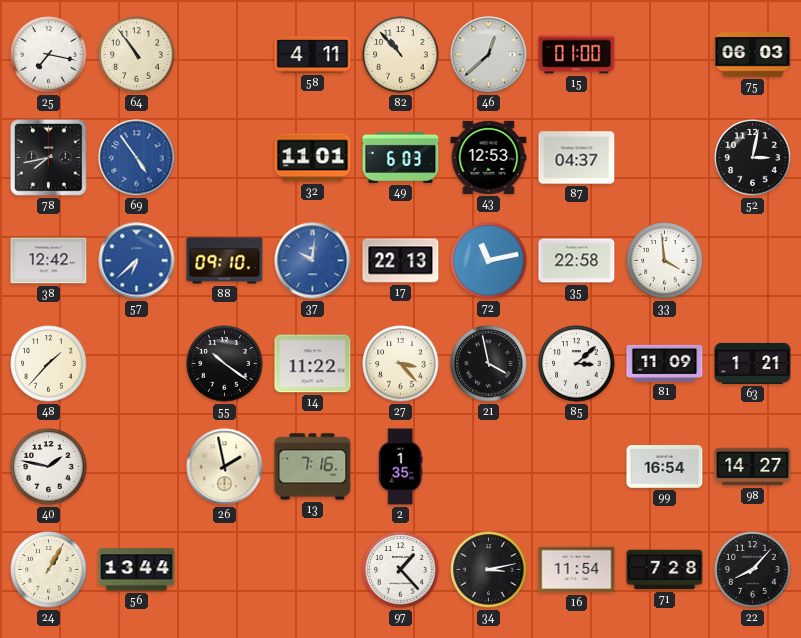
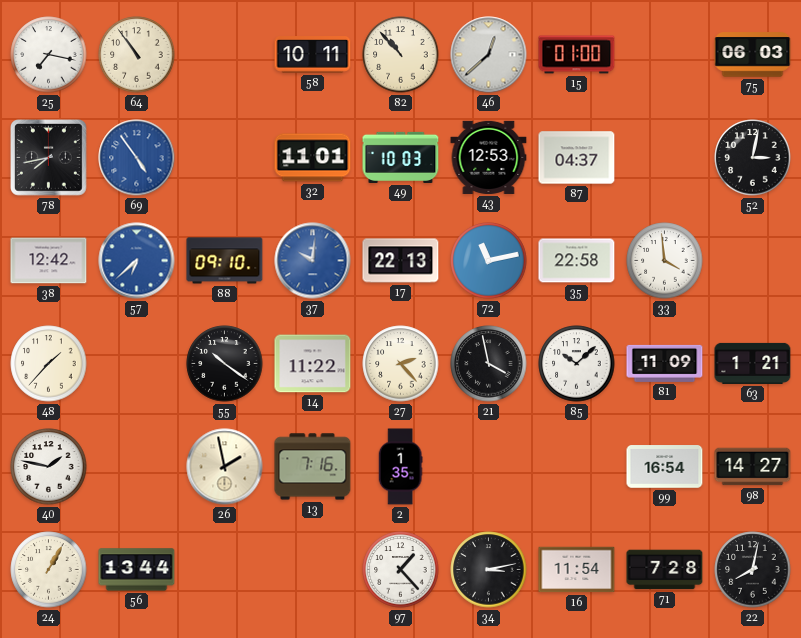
58: 4:11 -> 10:11 (313, 55)
49: 6:03 -> 10:03 (401, 157)
27: 3:23 -> 2:23 (401, 364)
85: 3:08 -> 10:08 (577, 364)
22: 8:07 -> 8:02 (753, 570)
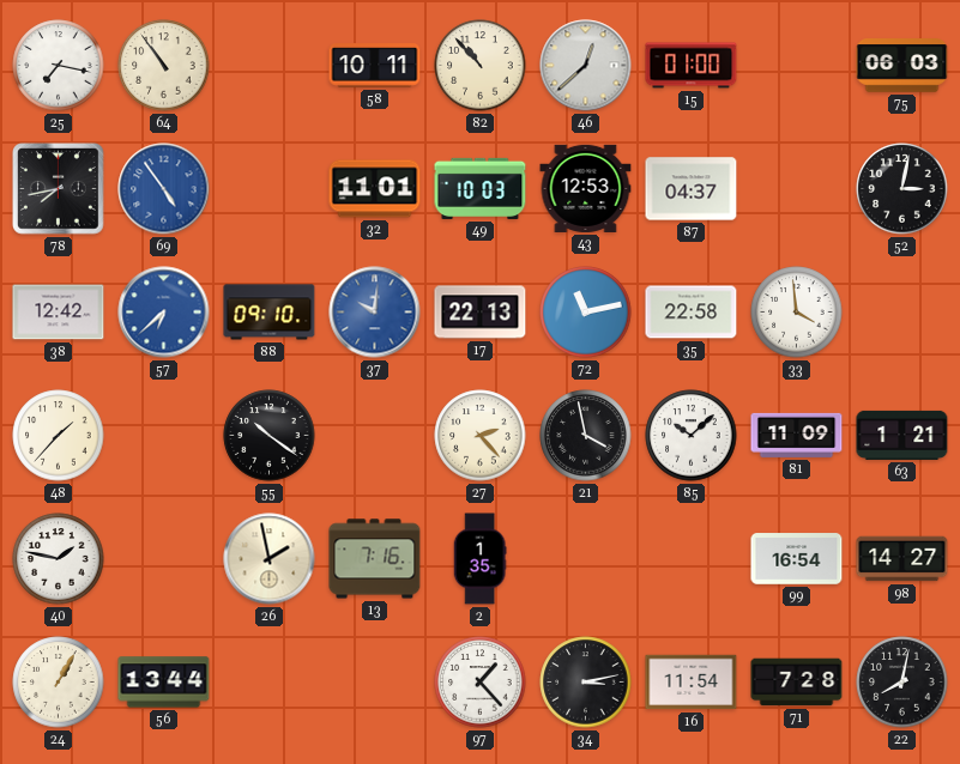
14: 11:22 -> none (313, 364)
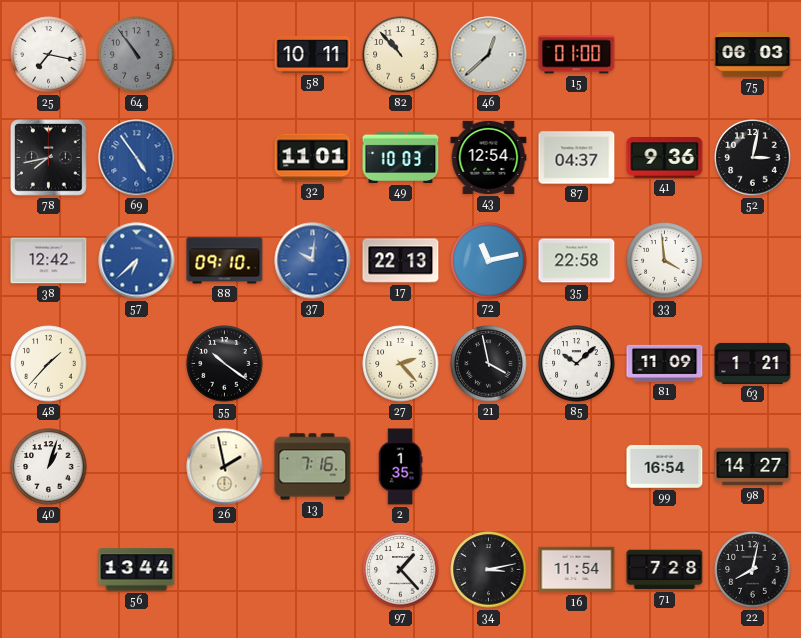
64 dial: cream -> grey (137, 55)
43: 12:53 -> 12:54 (489, 157)
41: none -> 9:36 (665, 158)
40: 1:47 -> 1:03 (49, 467)
24: 1:05 -> none (59, 683)
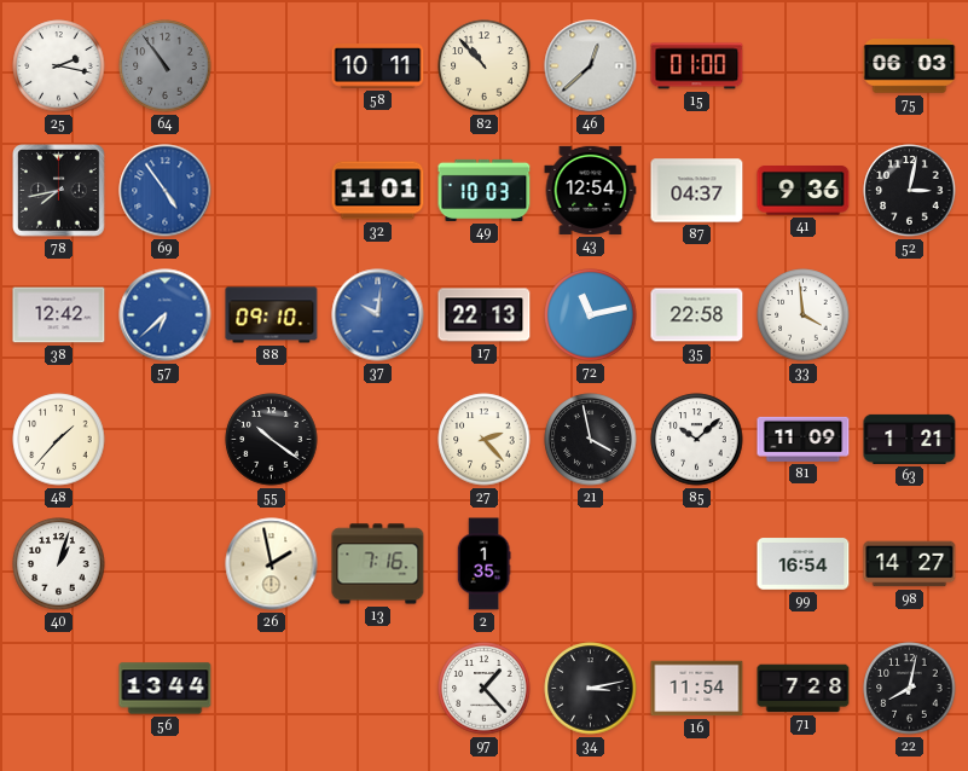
25: 7:17 -> 2:17 (59, 66)
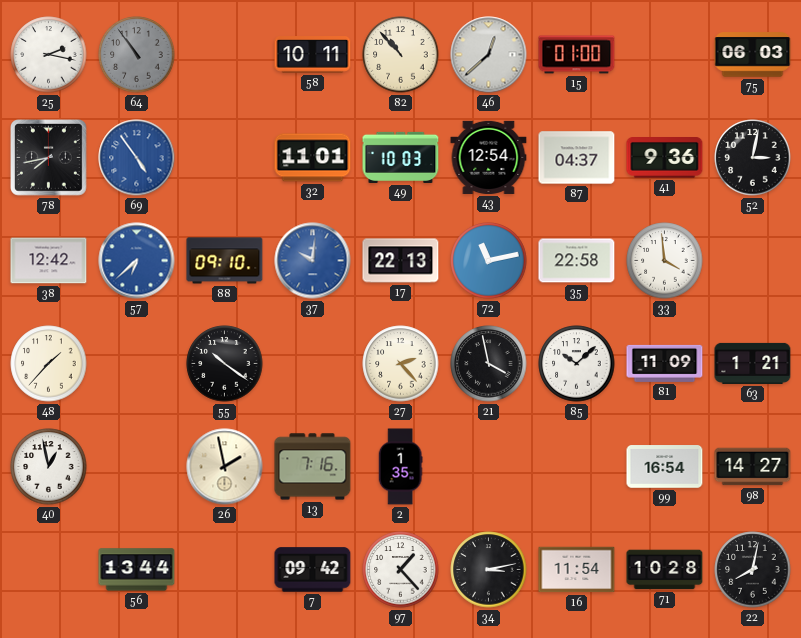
40: 1:03 -> 12:58 (49, 467)
7: none -> 09:42 (313, 570)
71: 7:28 -> 10:28 (665, 570)
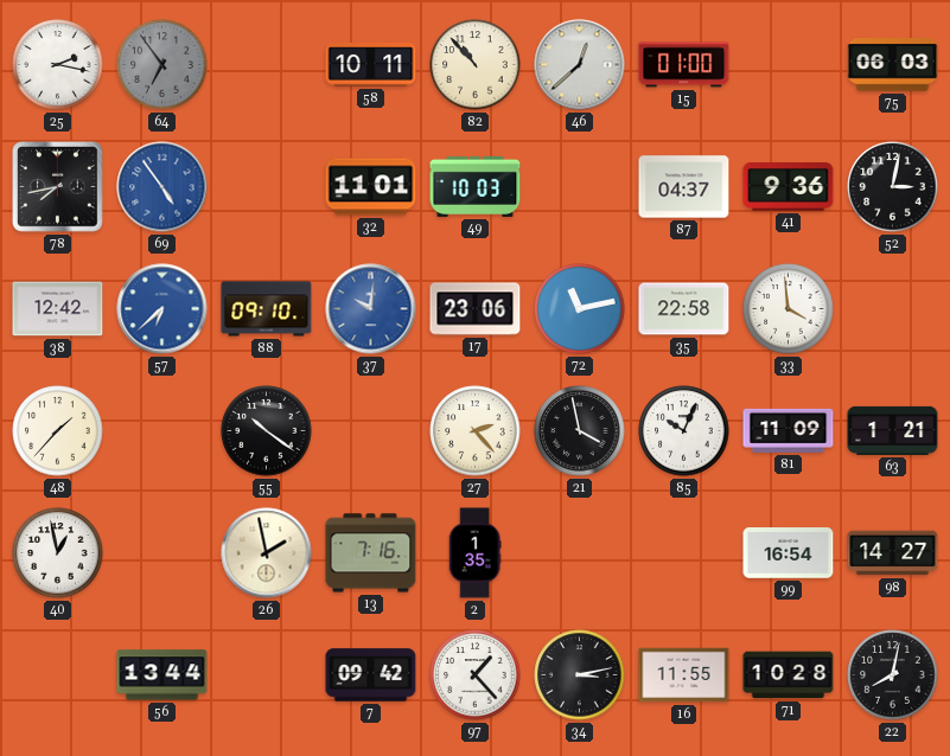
64: 10:54 -> 6:54 (162, 65)
43: 12:54 -> none (489, 157)
17: 22:13 -> 23:06 (476, 309)
85: 10:08 -> 10:04 (684, 431)
16: 11:54 -> 11:55 (684, 675)
